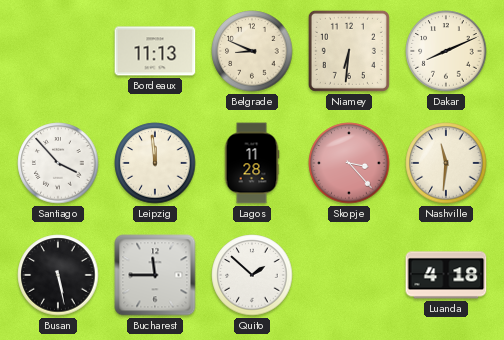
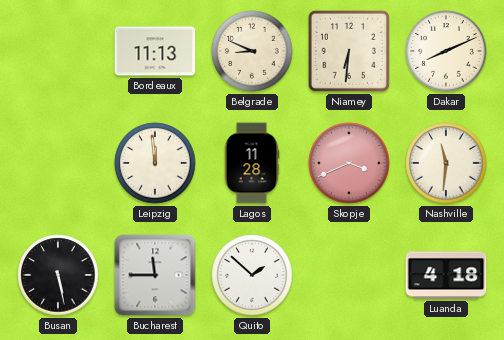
Santiago: 3:53 -> none (58, 163)
Skopje: 3:23 -> 3:41 (349, 163)
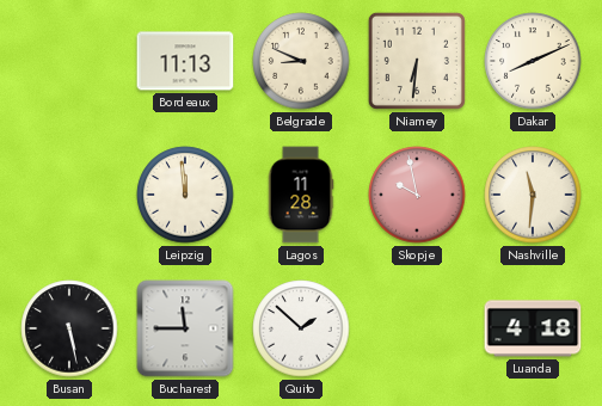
Skopje: 3:41 -> 9:58 (417, 195)
